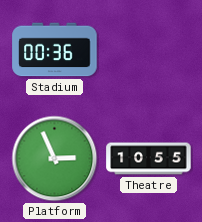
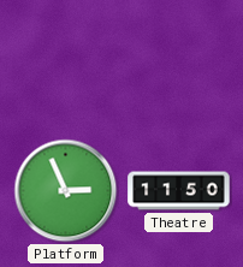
Stadium: 00:36 -> none (55, 50)
Theatre: 10:55 -> 11:50 (179, 191)
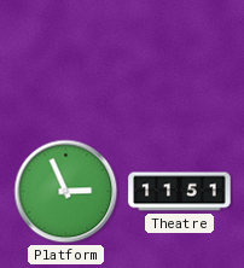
Theatre: 11:50 -> 11:51 (180, 192)
